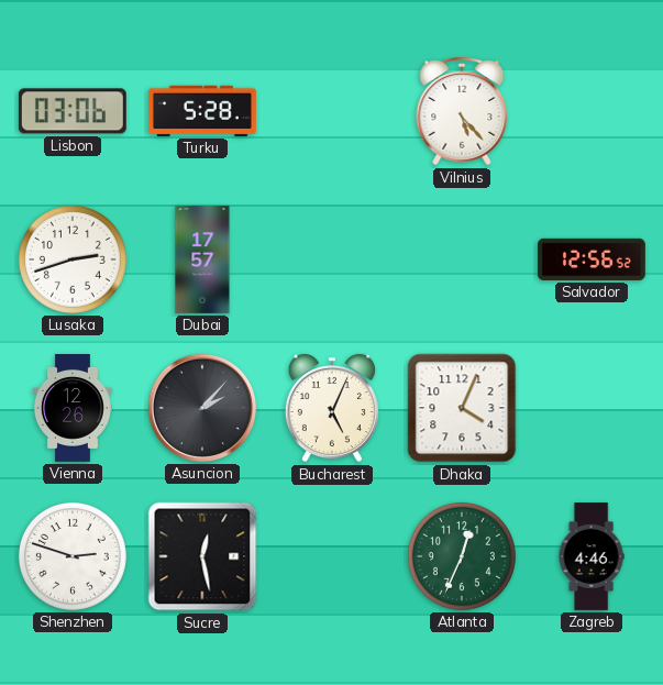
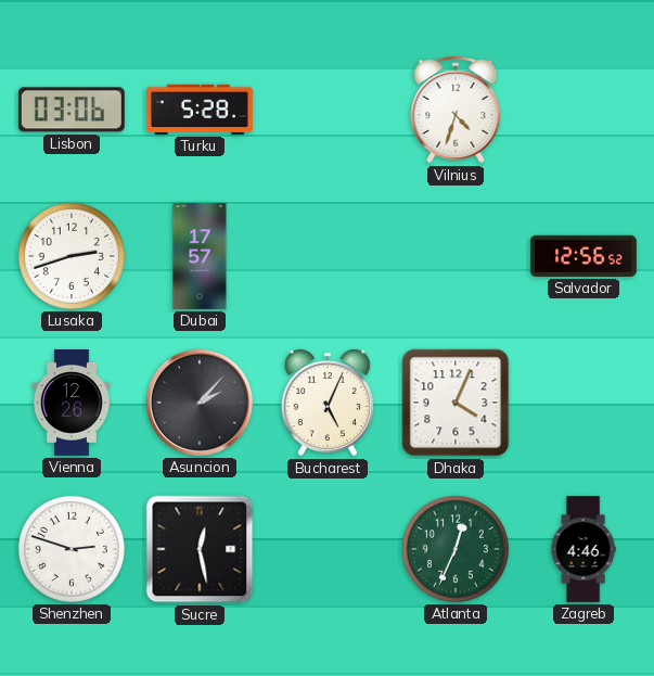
Vilnius: 5:23 -> 4:33 (456, 110)
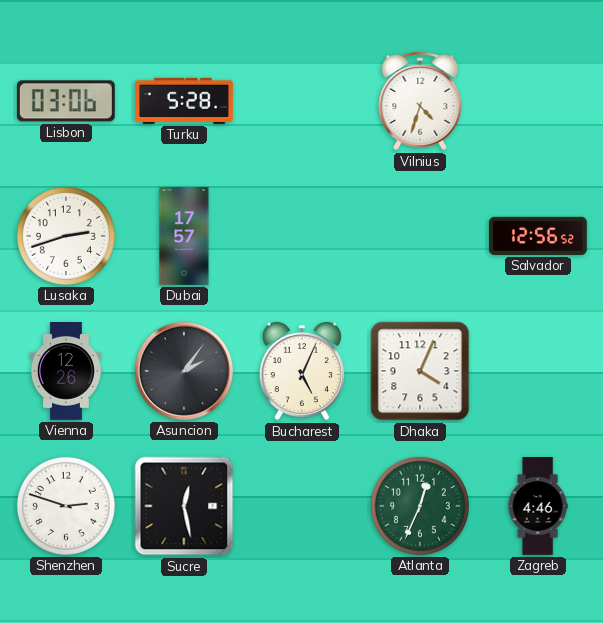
Asuncion: 2:07 -> 2:06 (184, 371)
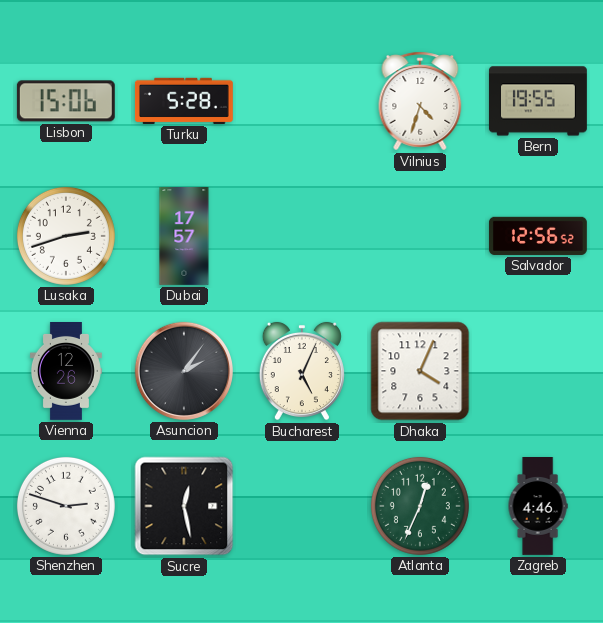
Lisbon: 03:06 -> 15:06 (66, 101)
Bern: none -> 19:55 (538, 101)
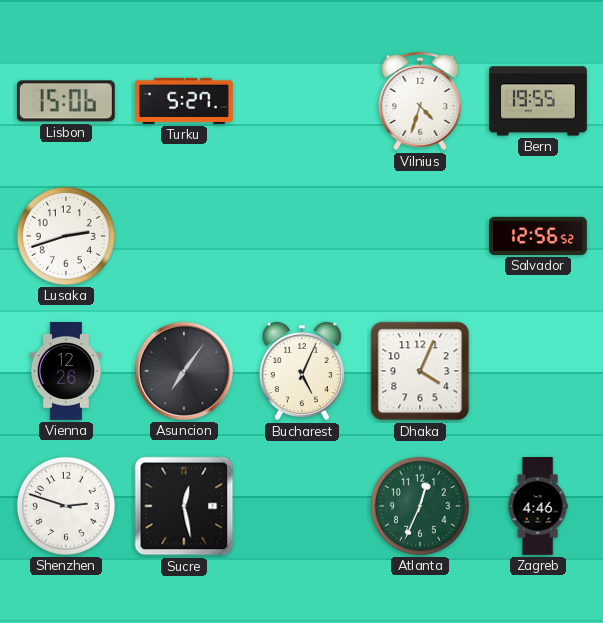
Turku: 5:28 -> 5:27 (184, 101)
Dubai: 17:57 -> none (184, 237)
Asuncion: 2:06 -> 7:06 (184, 371)
